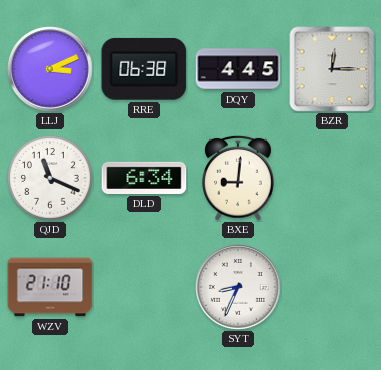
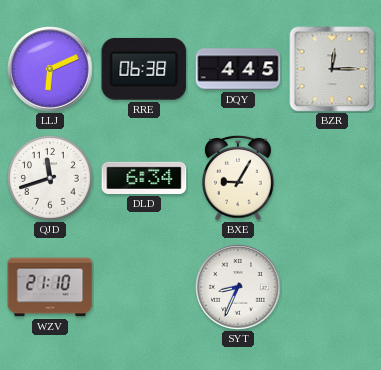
LLJ: 3:11 -> 6:11 (50, 69)
QJD: 11:19 -> 11:42 (51, 179)
BXE: 9:01 -> 9:05 (239, 178)
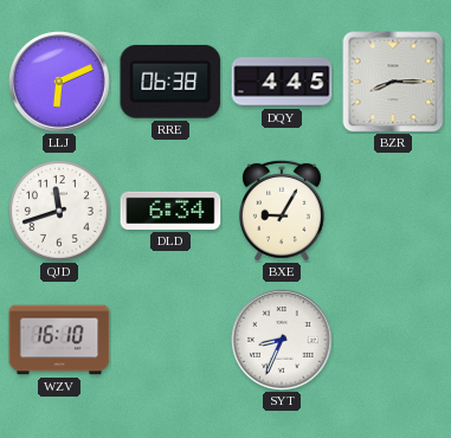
BZR: 12:15 -> 8:15 (393, 82)
WZV: 21:10 -> 16:10 (59, 340)
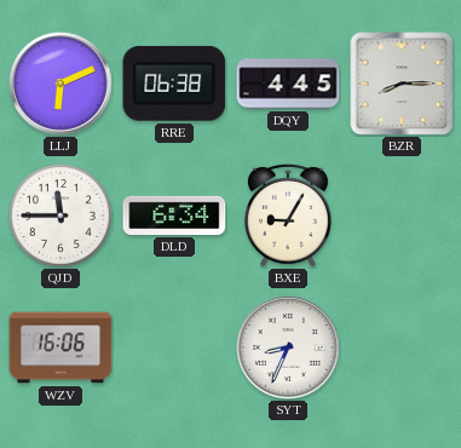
QJD: 11:42 -> 11:45 (62, 217)
WZV: 16:10 -> 16:06 (60, 348)
